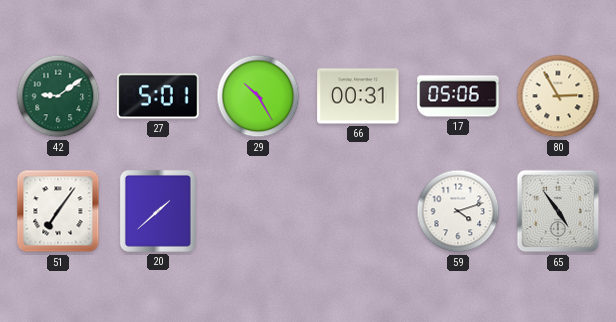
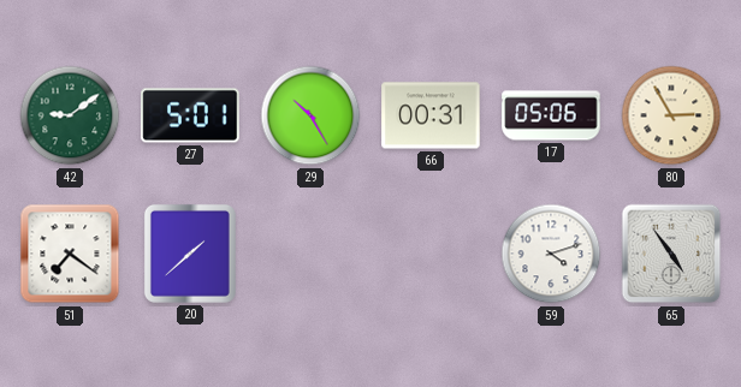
51: 7:06 -> 7:21 (70, 254)
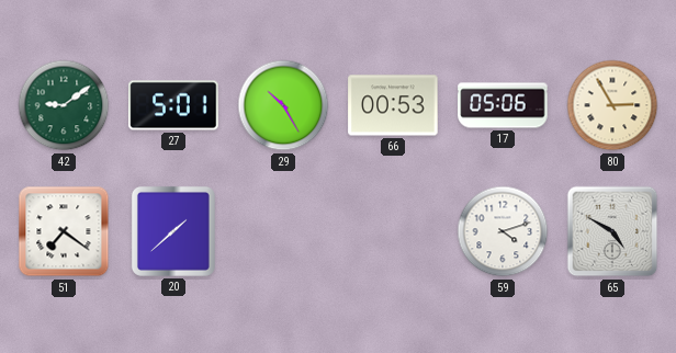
66: 00:31 -> 00:53 (393, 105)
65: 4:54 -> 4:50 (612, 231)
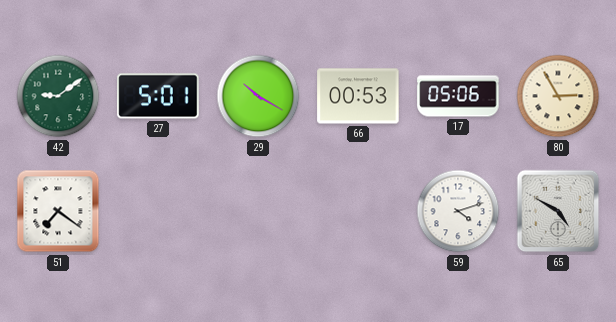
29: 10:25 -> 10:20 (258, 96)
20: 1:38 -> none (173, 231)
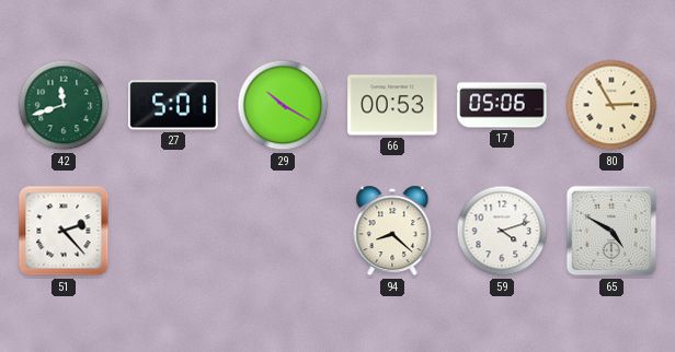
42: 9:09 -> 11:42 (64, 105)
51: 7:21 -> 2:23 (64, 231)
94: none -> 8:22 (392, 231)
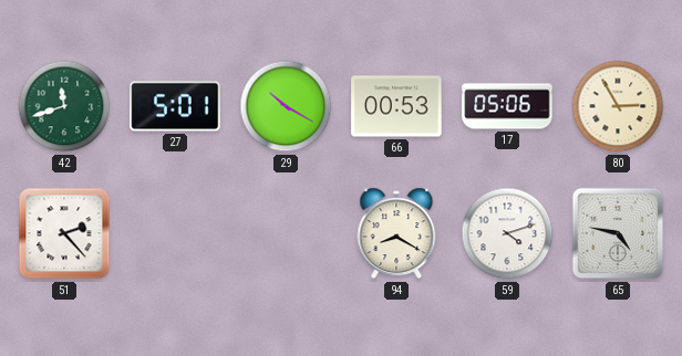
94: 8:22 -> 8:20 (396, 233)
65: 4:50 -> 4:47 (618, 233)
